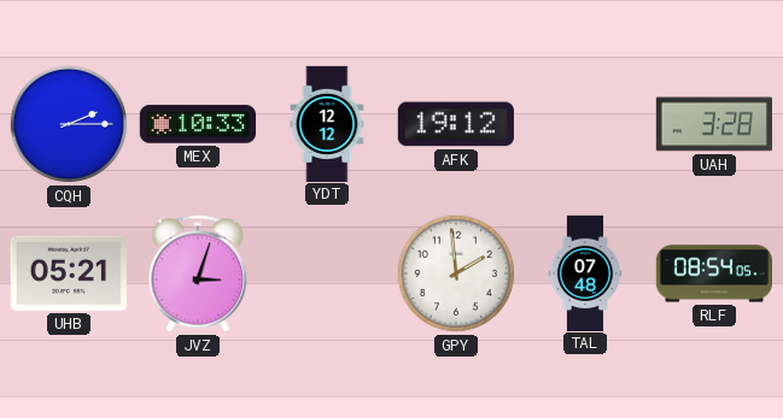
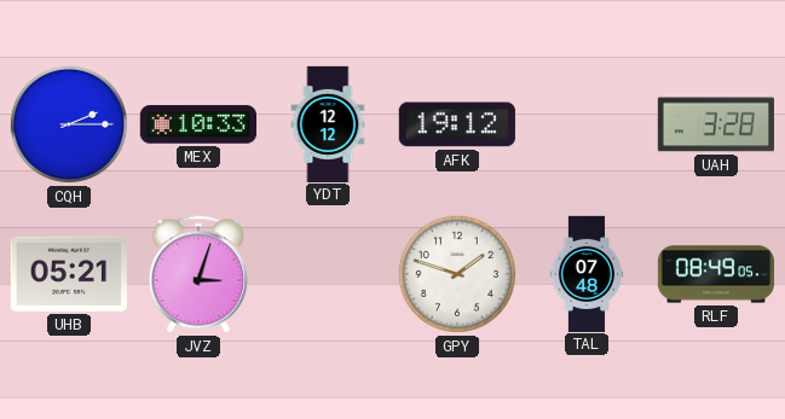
GPY: 1:59 -> 1:48 (457, 274)
RLF: 08:54 -> 08:49 (715, 274)
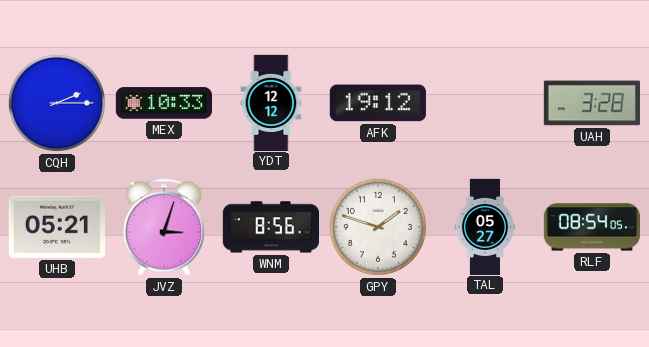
WNM: none -> 8:56 (270, 227)
TAL: 07:48 -> 05:27 (485, 226)
RLF: 08:49 -> 08:54 (591, 227)
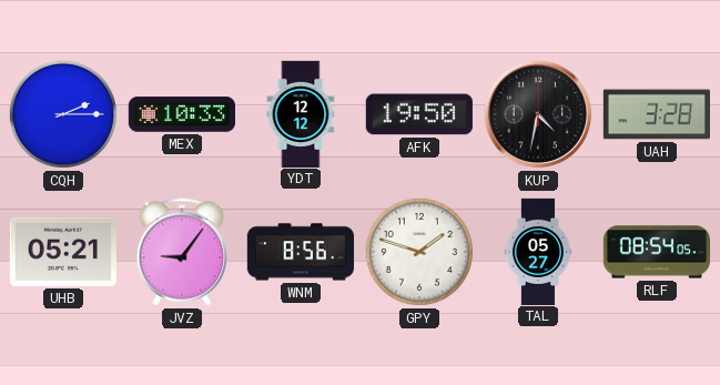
AFK: 19:12 -> 19:50 (419, 114)
KUP: none -> 4:32 (538, 114)
JVZ: 3:03 -> 9:06 (182, 252)
